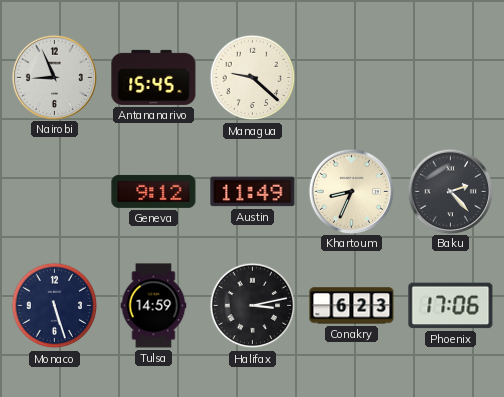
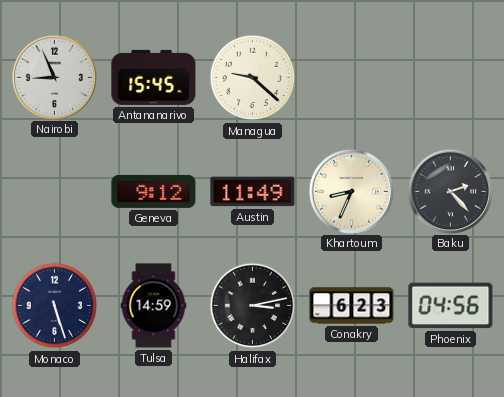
Phoenix: 17:06 -> 04:56 (451, 306)
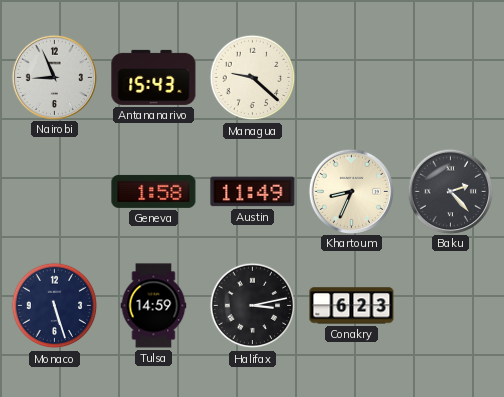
Antananarivo: 15:45 -> 15:43 (154, 77)
Geneva: 9:12 -> 1:58 (154, 191)
Phoenix: 04:56 -> none (451, 306)
